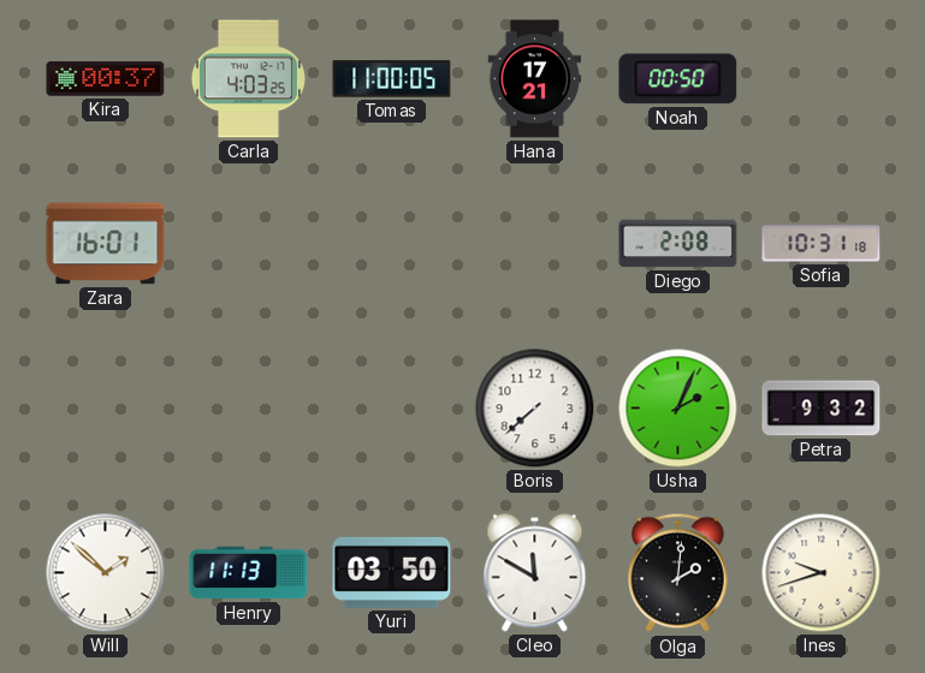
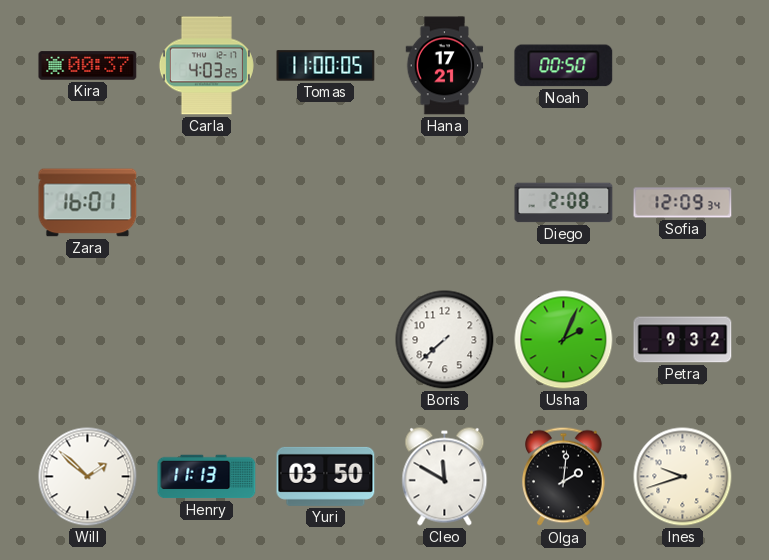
Sofia: 10:31 -> 12:09 (683, 203)
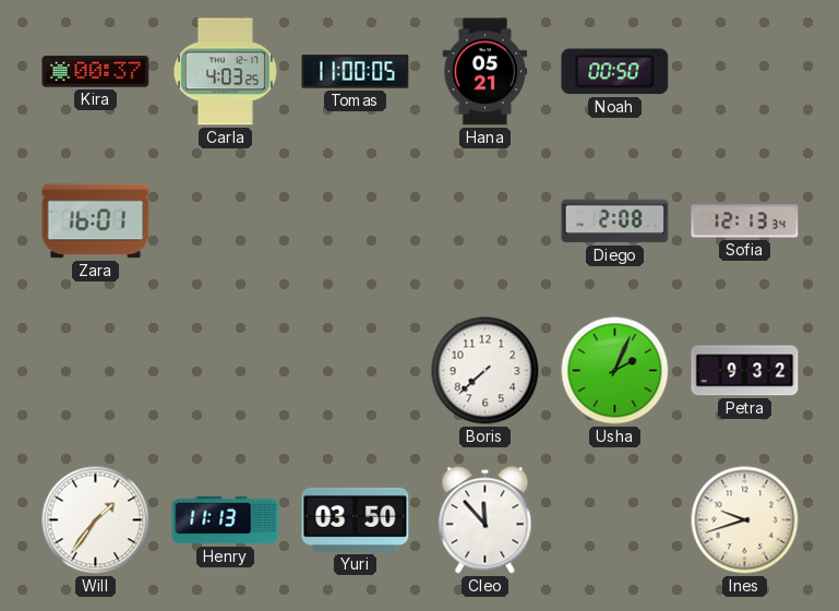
Hana: 17:21 -> 05:21 (486, 72)
Sofia: 12:09 -> 12:13 (745, 221)
Will: 1:52 -> 1:36 (96, 520)
Cleo: 11:50 -> 11:53 (486, 520)
Olga: 2:01 -> none (564, 477)
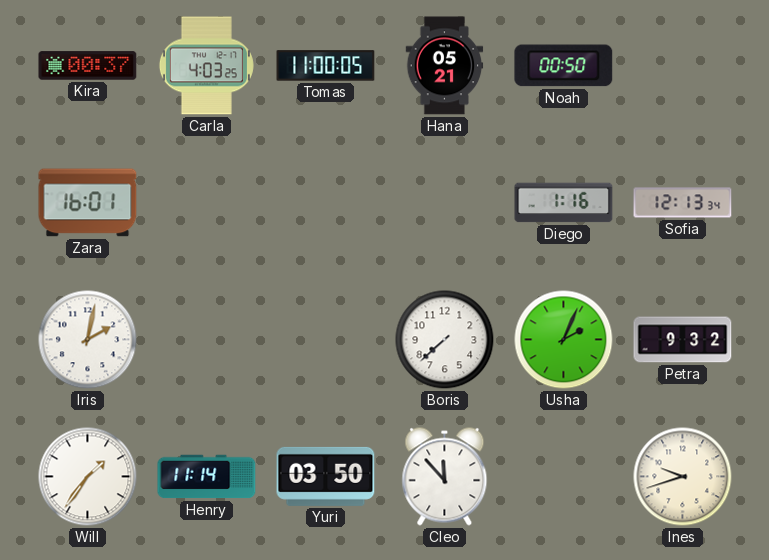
Diego: 2:08 -> 1:16 (564, 203)
Iris: none -> 2:02 (88, 340)
Henry: 11:13 -> 11:14 (207, 477)
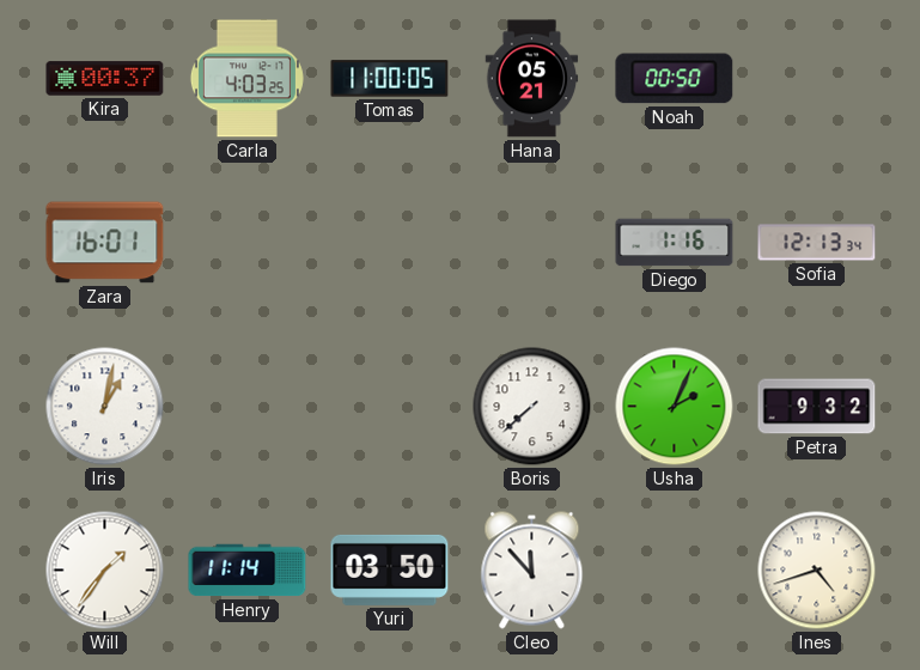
Iris: 2:02 -> 1:02 (105, 407)
Ines: 9:42 -> 4:42 (817, 571)
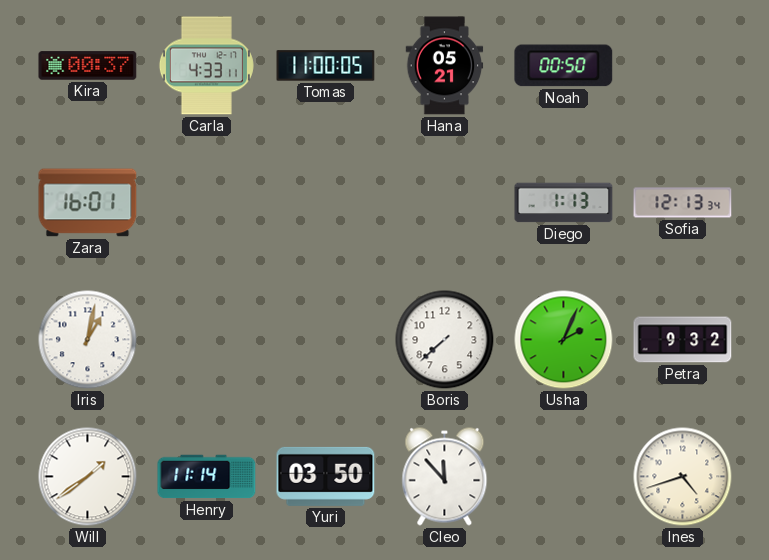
Carla: 4:03 -> 4:33 (206, 66)
Diego: 1:16 -> 1:13 (564, 203)
Will: 1:36 -> 1:39 (88, 477)
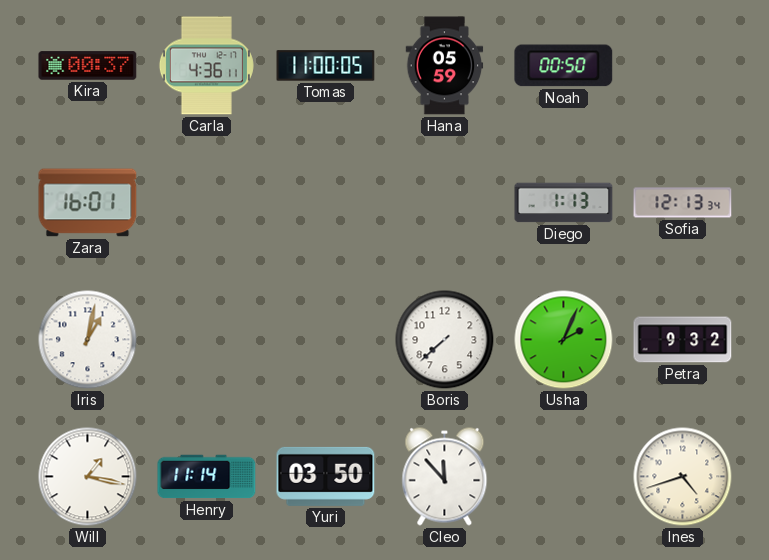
Carla: 4:33 -> 4:36 (206, 66)
Hana: 05:21 -> 05:59 (445, 66)
Will: 1:39 -> 1:17 (88, 477)
